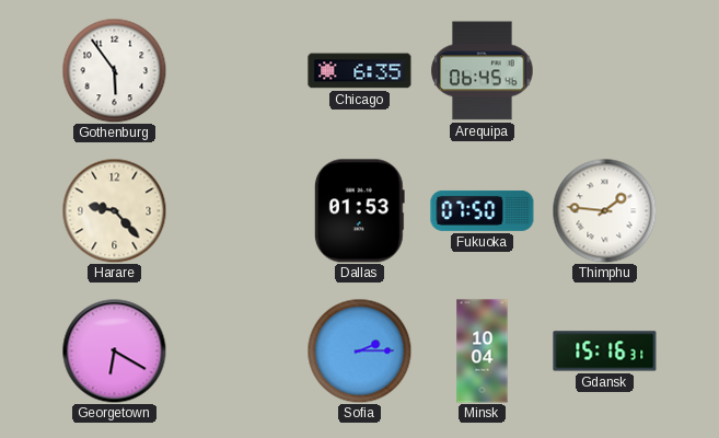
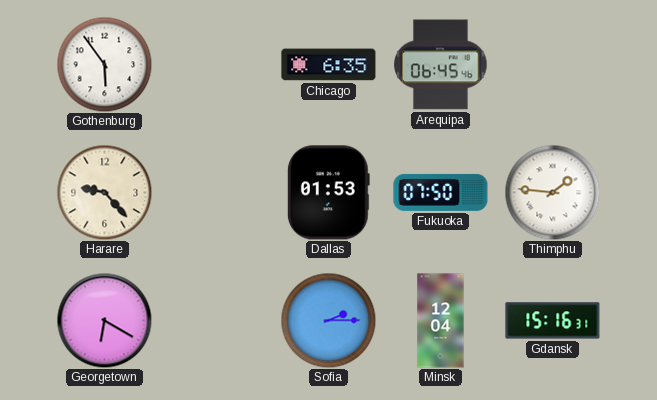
Minsk: 10:04 -> 12:04 (441, 321)
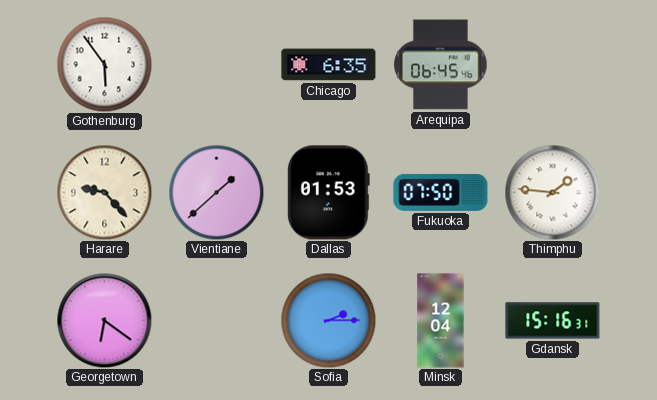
Vientiane: none -> 1:38 (216, 192)
Georgetown: 6:20 -> 6:21 (104, 320)
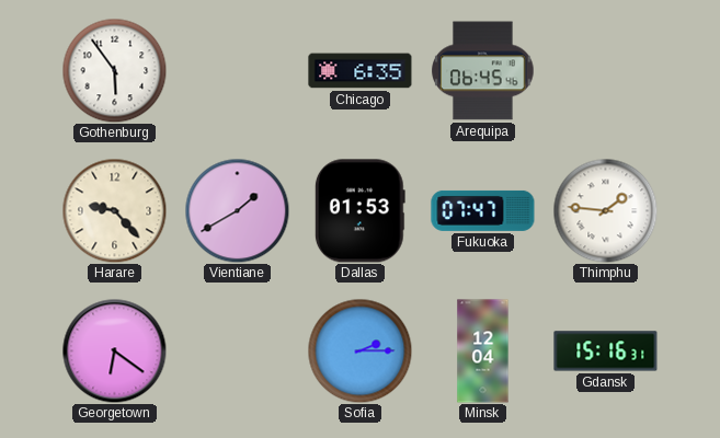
Vientiane: 1:38 -> 1:40 (237, 210)
Fukuoka: 07:50 -> 07:47 (483, 210)
